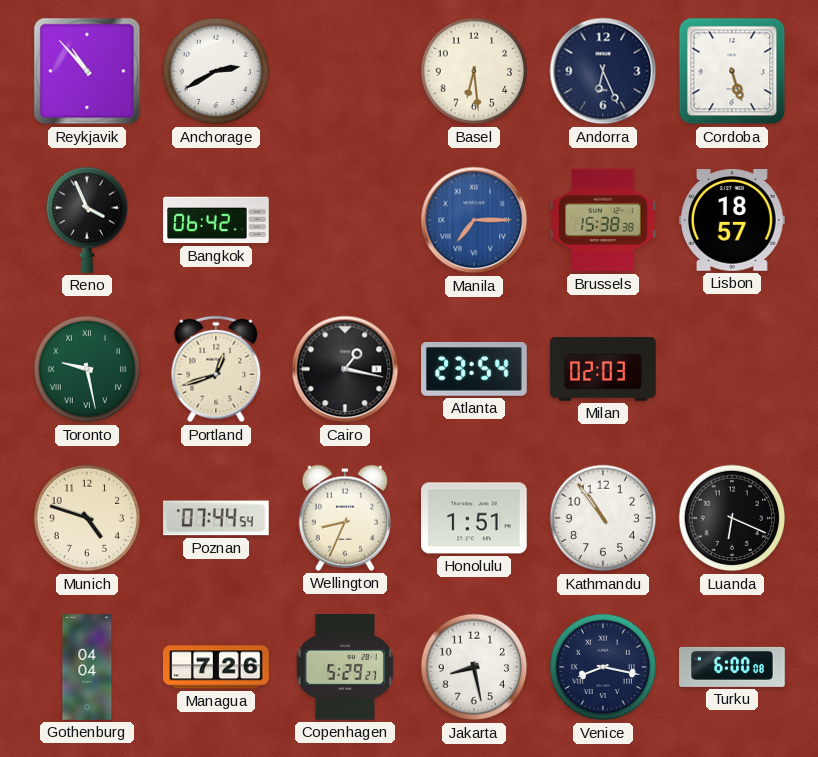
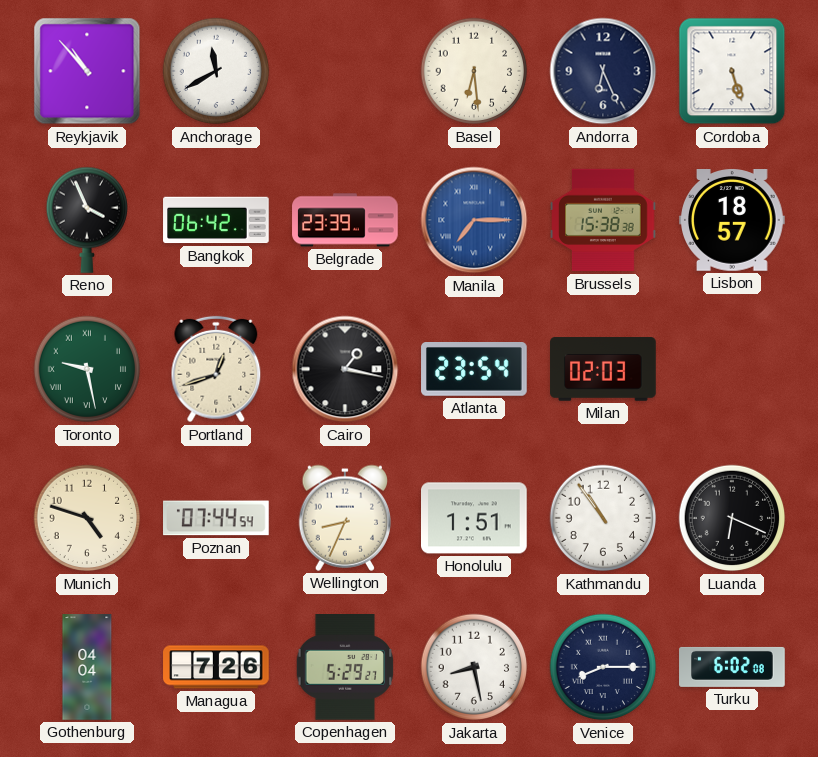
Anchorage: 2:40 -> 11:40 (216, 71)
Belgrade: none -> 23:39 (345, 220)
Venice: 8:17 -> 8:15 (603, 667)
Turku: 6:00 -> 6:02 (732, 667)
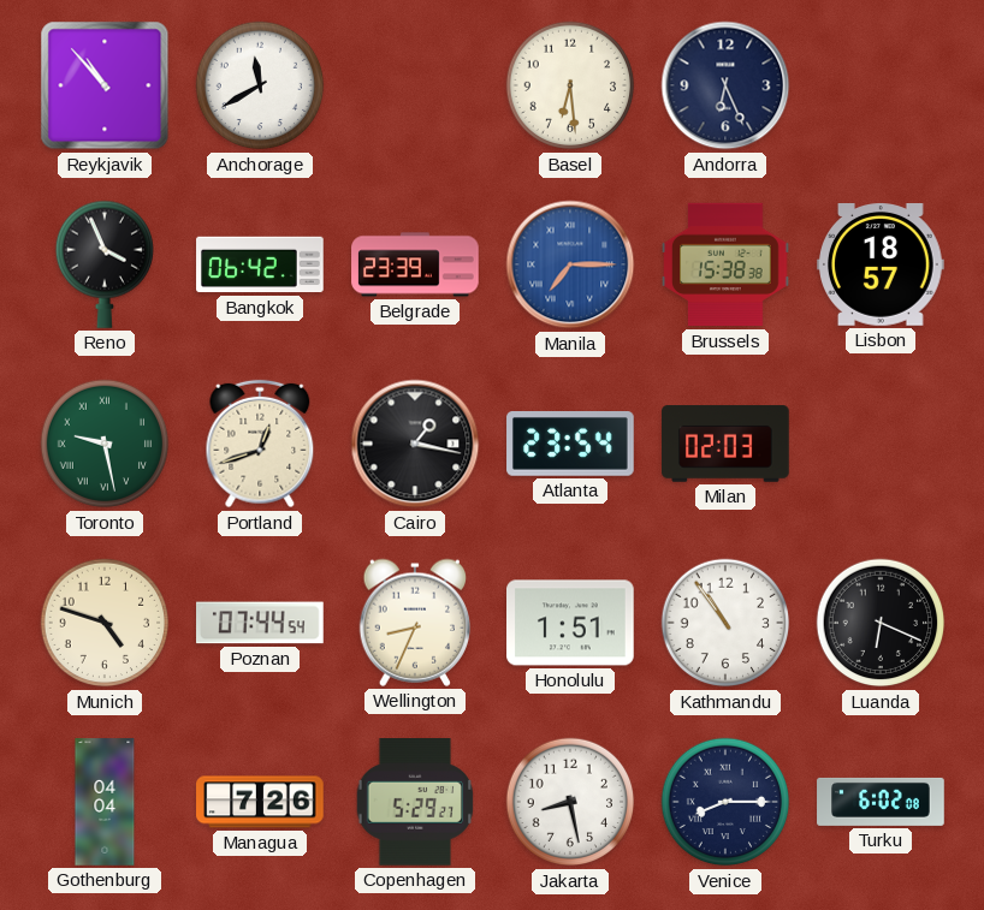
Cordoba: 5:27 -> none (732, 71)
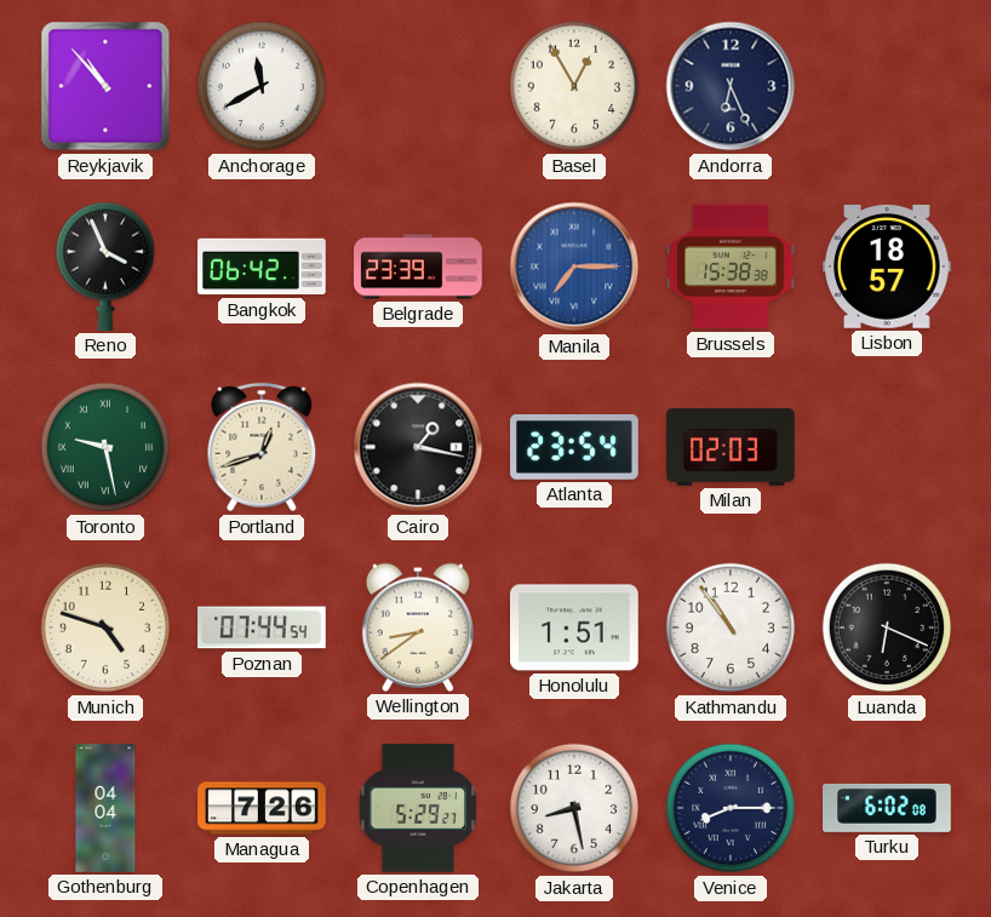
Basel: 6:29 -> 12:55 (574, 86)
Wellington: 8:34 -> 8:39 (417, 627)
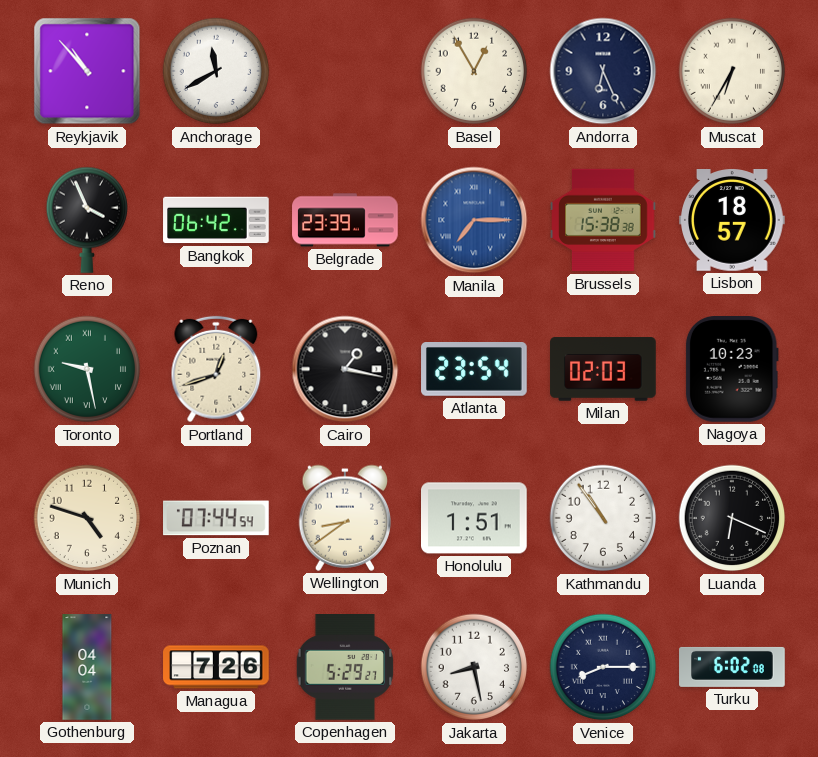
Muscat: none -> 6:35 (732, 71)
Nagoya: none -> 10:23 (732, 370)
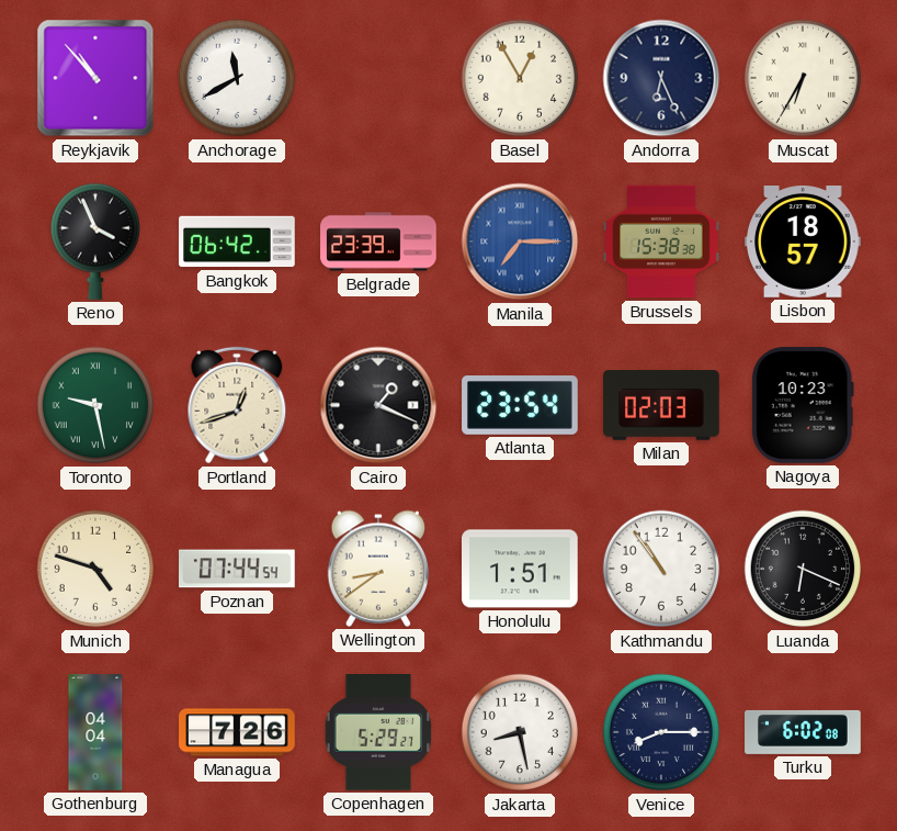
Cairo: 1:17 -> 1:19 (378, 405)
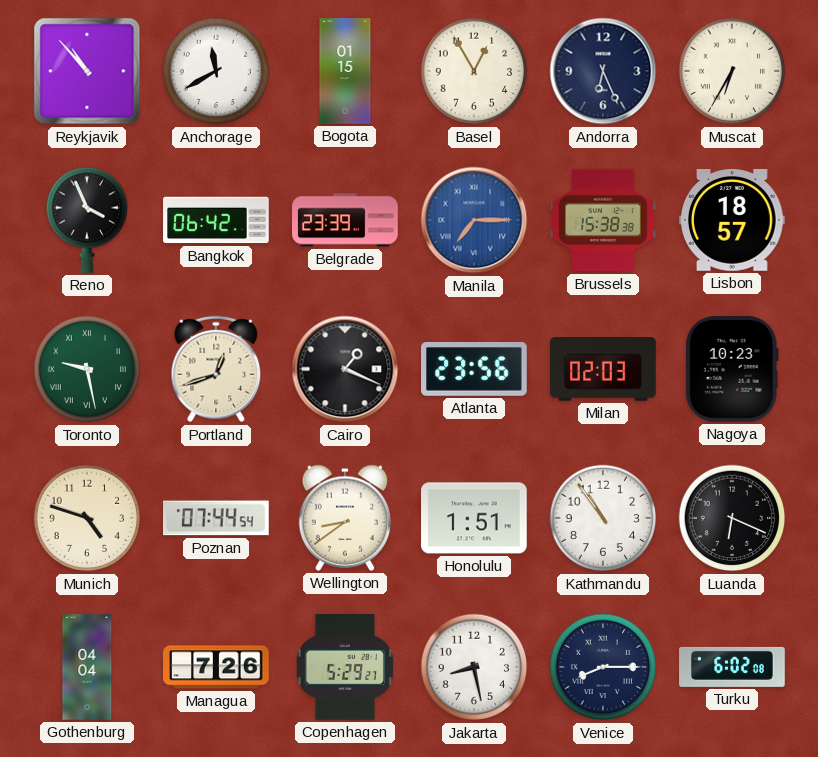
Bogota: none -> 01:15 (345, 71)
Atlanta: 23:54 -> 23:56 (474, 369)
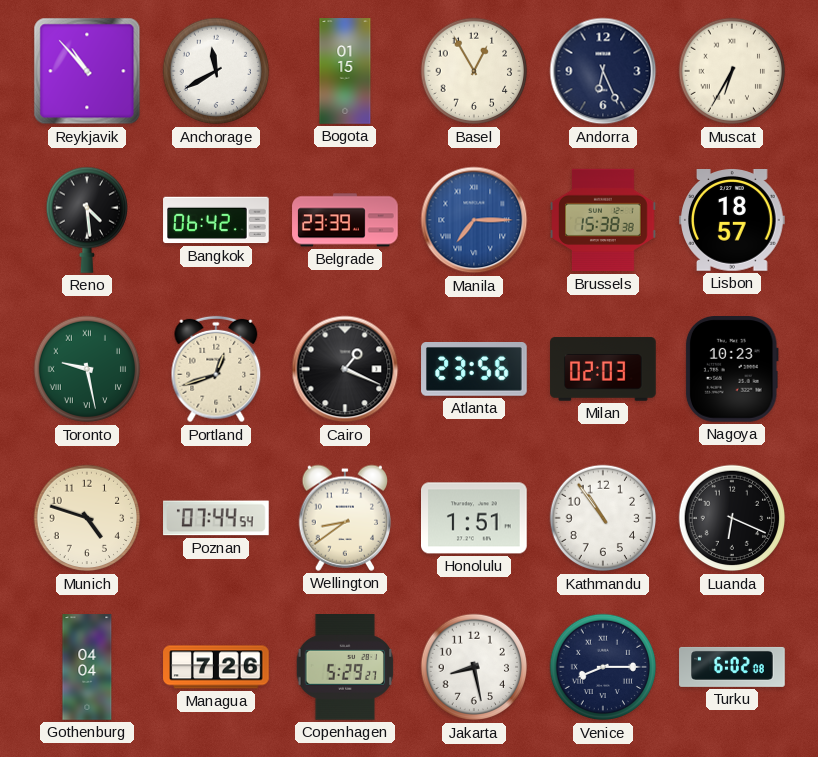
Reno: 3:56 -> 4:29 (86, 220)
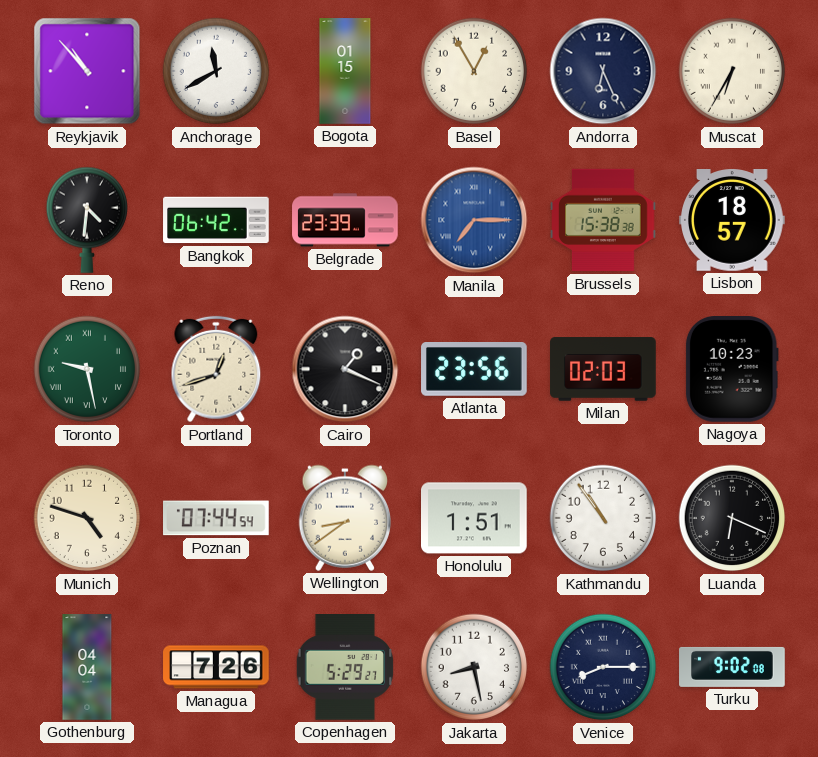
Reno: 4:29 -> 4:31 (86, 220)
Turku: 6:02 -> 9:02 (732, 667)
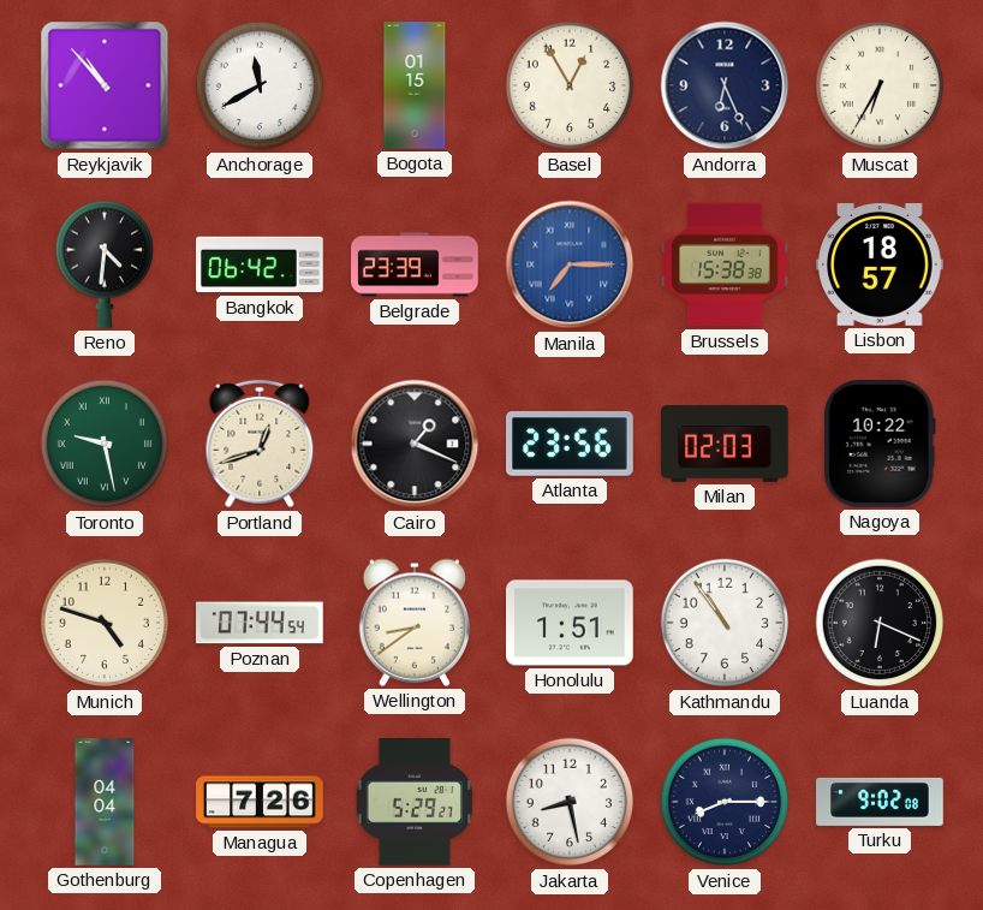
Nagoya: 10:23 -> 10:22 (880, 445)
